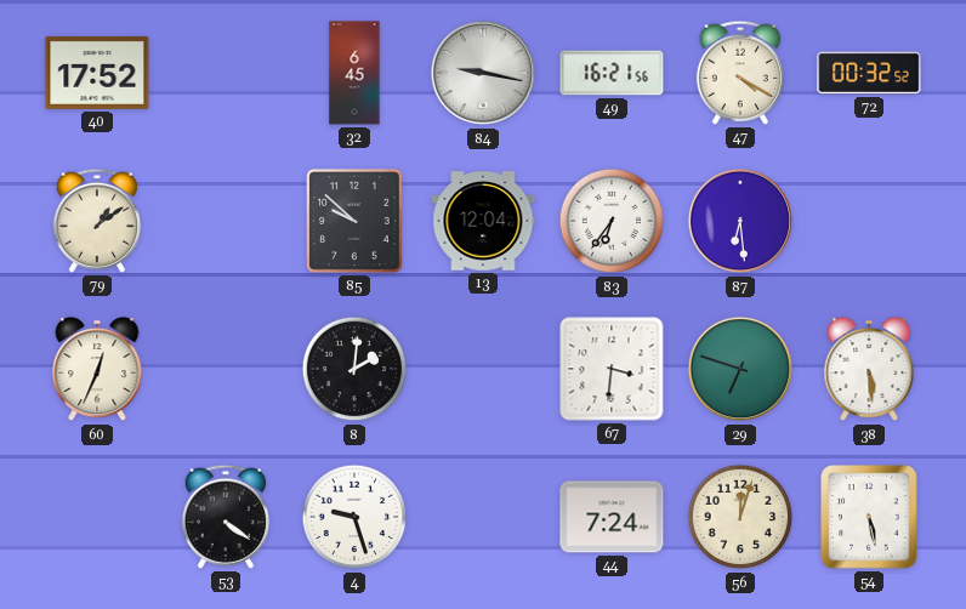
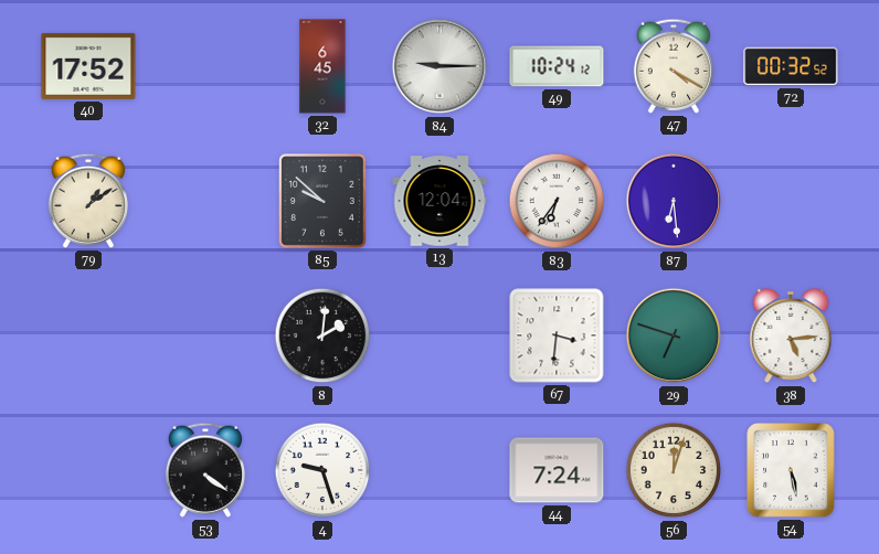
84: 9:17 -> 9:15 (439, 66)
49: 16:21 -> 10:24 (557, 66)
60: 12:34 -> none (97, 369)
38: 5:29 -> 5:14 (791, 335)
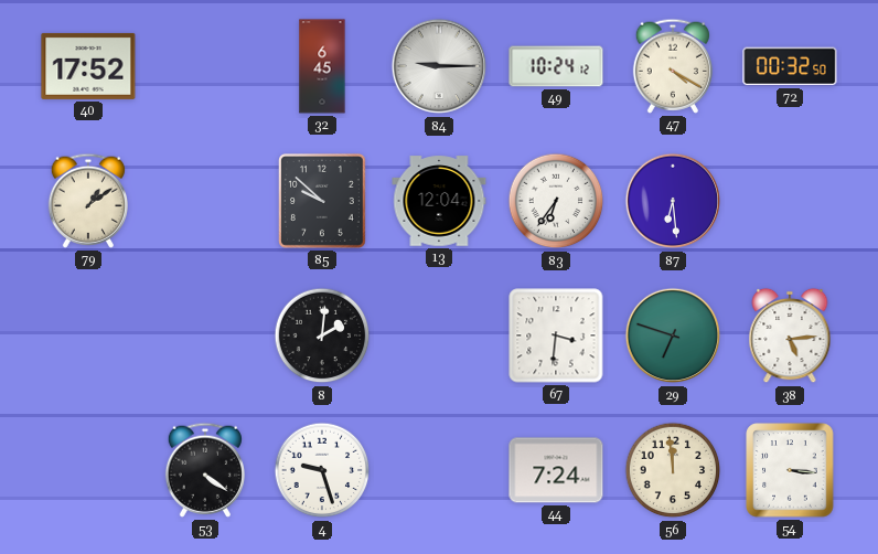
72: 00:32:52 -> 00:32:50 (790, 66)
56: 12:03 -> 11:59 (673, 470)
54: 5:28 -> 3:16 (790, 470)
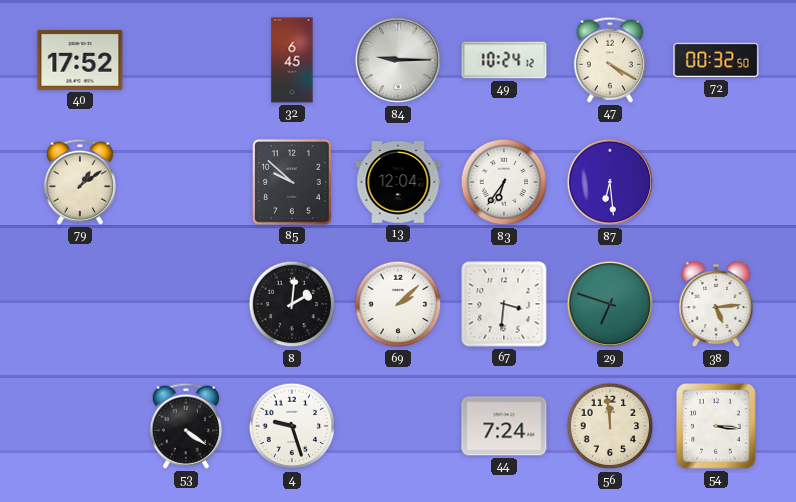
69: none -> 2:08 (398, 304)
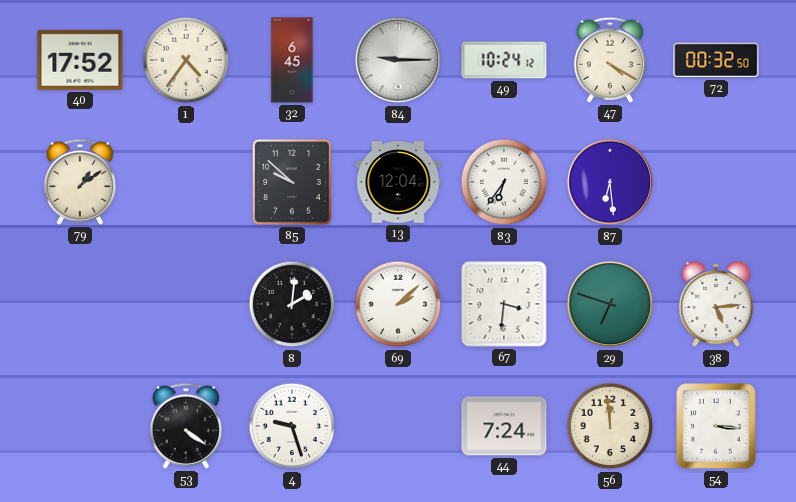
1: none -> 4:36 (186, 60)
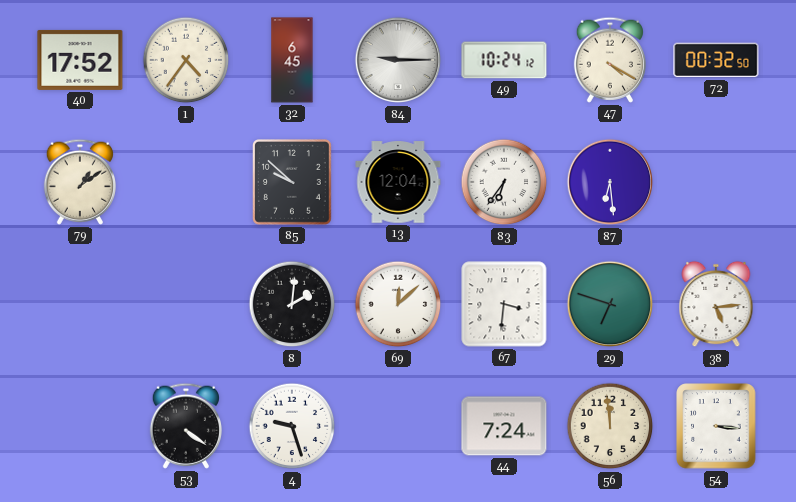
69: 2:08 -> 12:08 (398, 304)
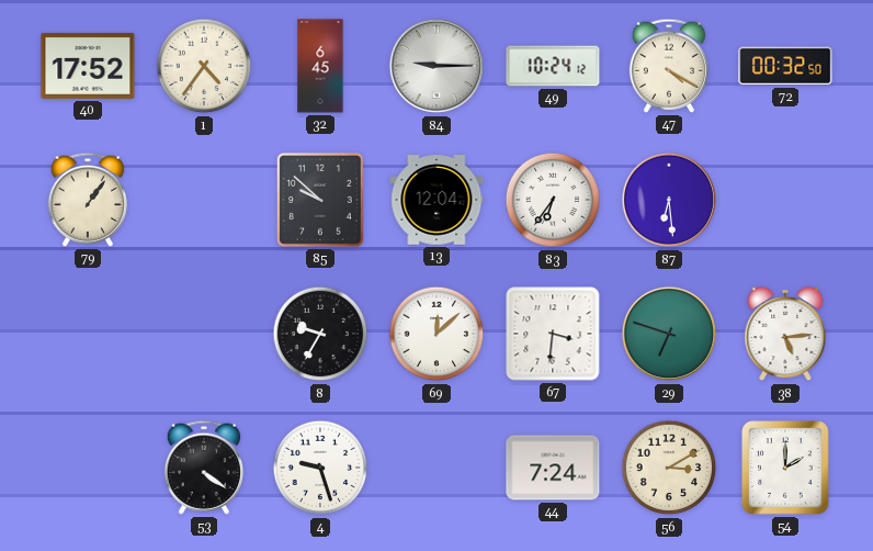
79: 1:09 -> 1:06 (87, 200)
8: 2:01 -> 9:35 (320, 334)
56: 11:59 -> 3:10 (669, 468)
54: 3:16 -> 2:00 (785, 468)
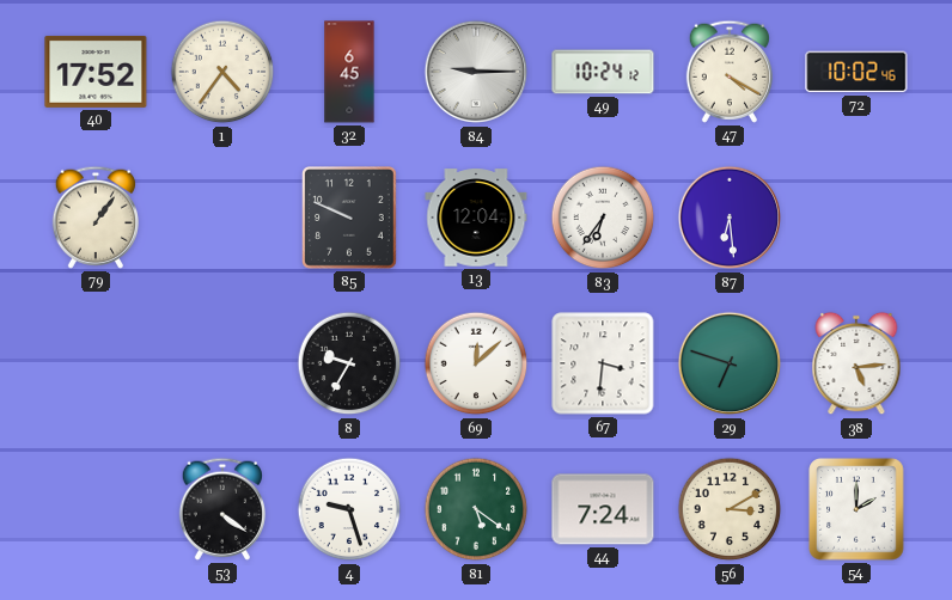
72: 00:32 -> 10:02 (856, 72)
85: 9:52 -> 9:49 (350, 219)
81: none -> 5:21 (476, 509)
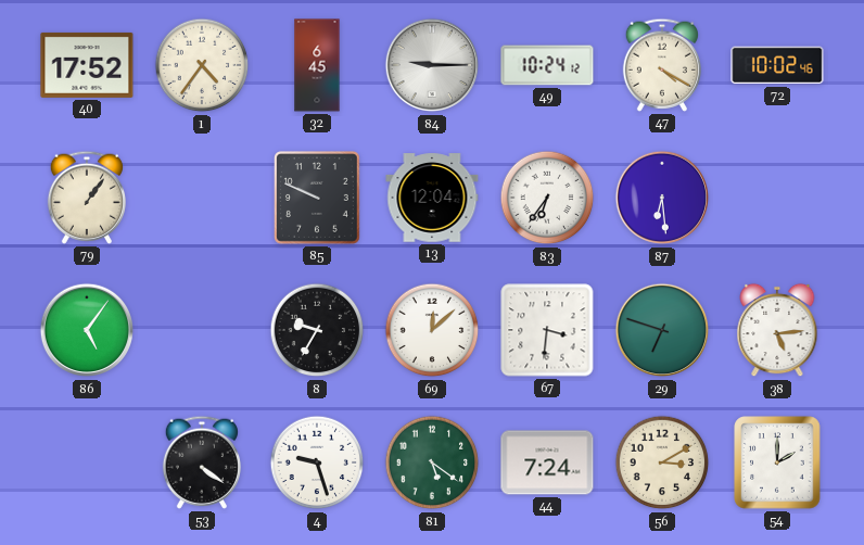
86: none -> 5:06 (87, 330)
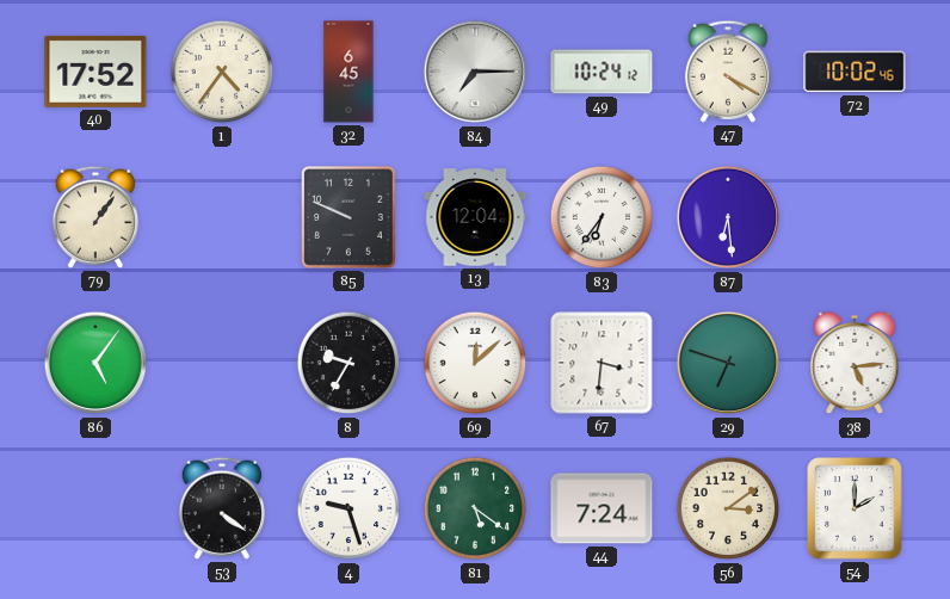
84: 9:15 -> 7:15 (475, 72)
56: 3:10 -> 3:09 (728, 508)
